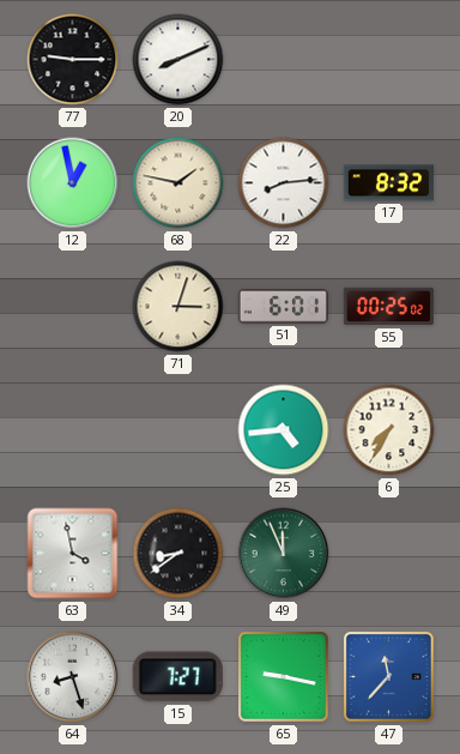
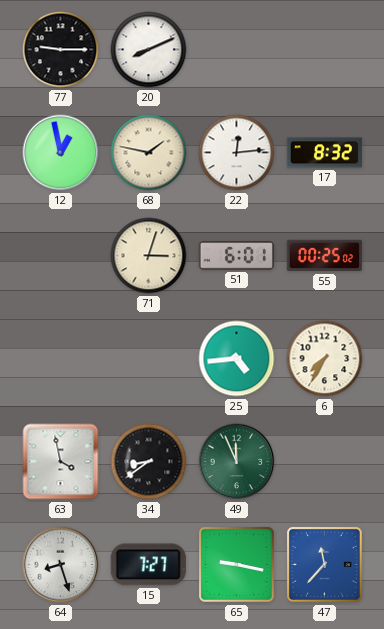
22: 8:14 -> 12:14 (237, 153)
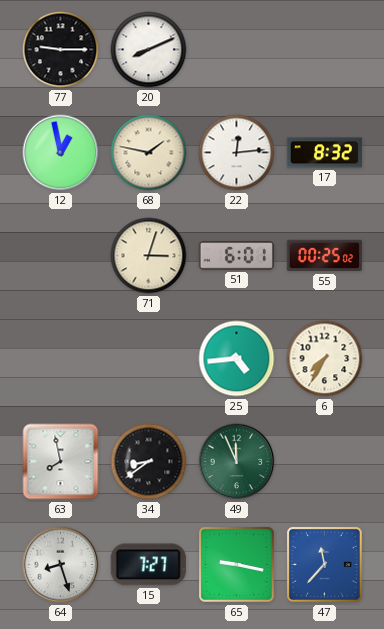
63: 3:58 -> 7:58 (61, 462)
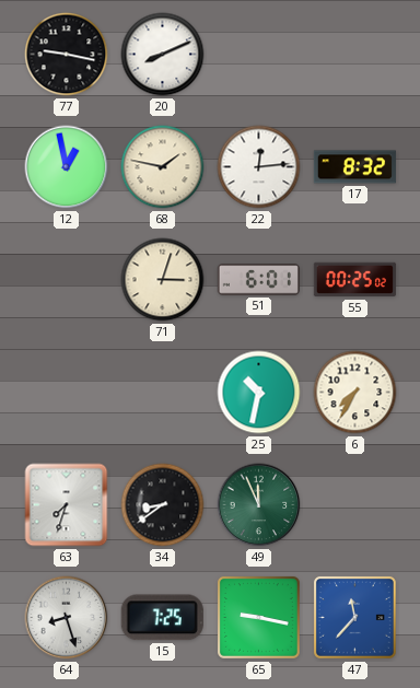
77: 9:15 -> 9:17 (67, 55)
25: 4:44 -> 10:32 (259, 393)
63: 7:58 -> 7:33 (67, 505)
15: 7:27 -> 7:25 (162, 618)
